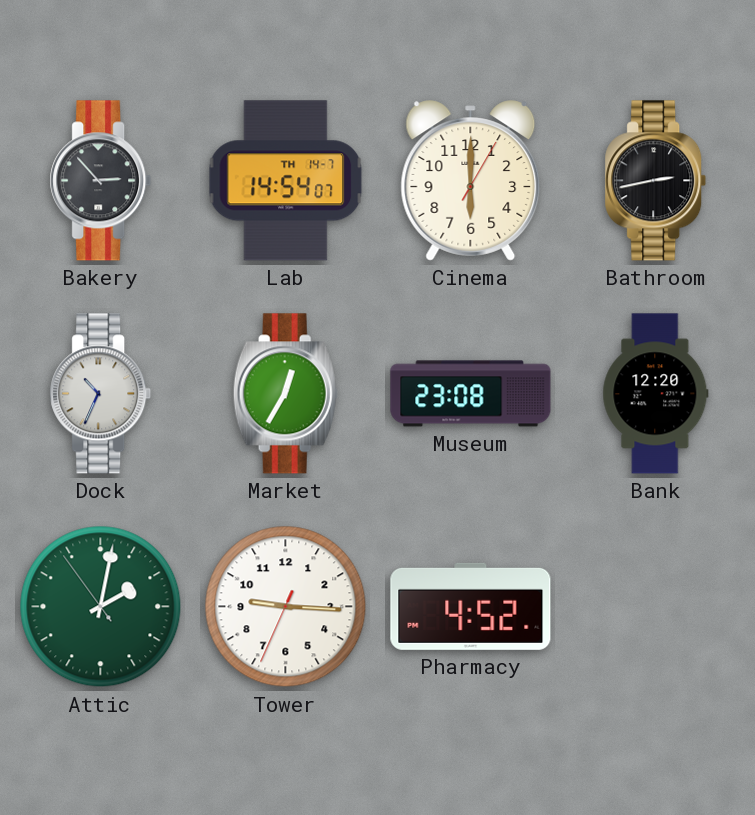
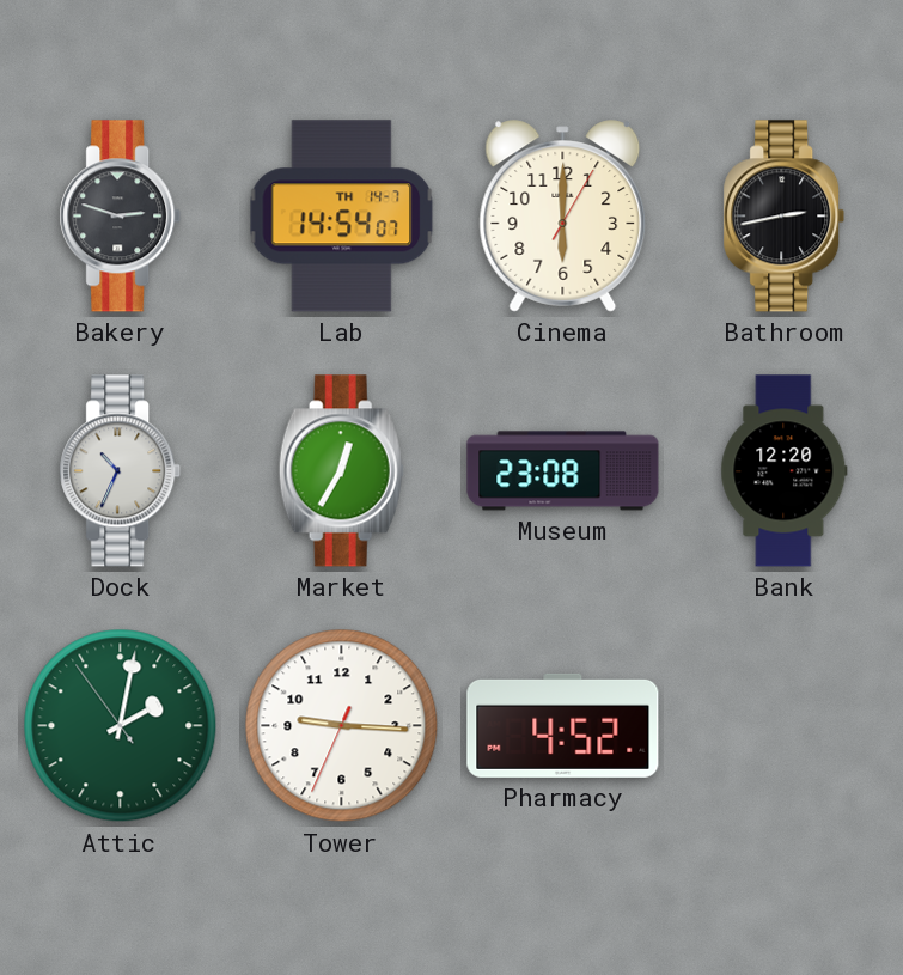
Bakery: 2:53 -> 2:48 (121, 217)
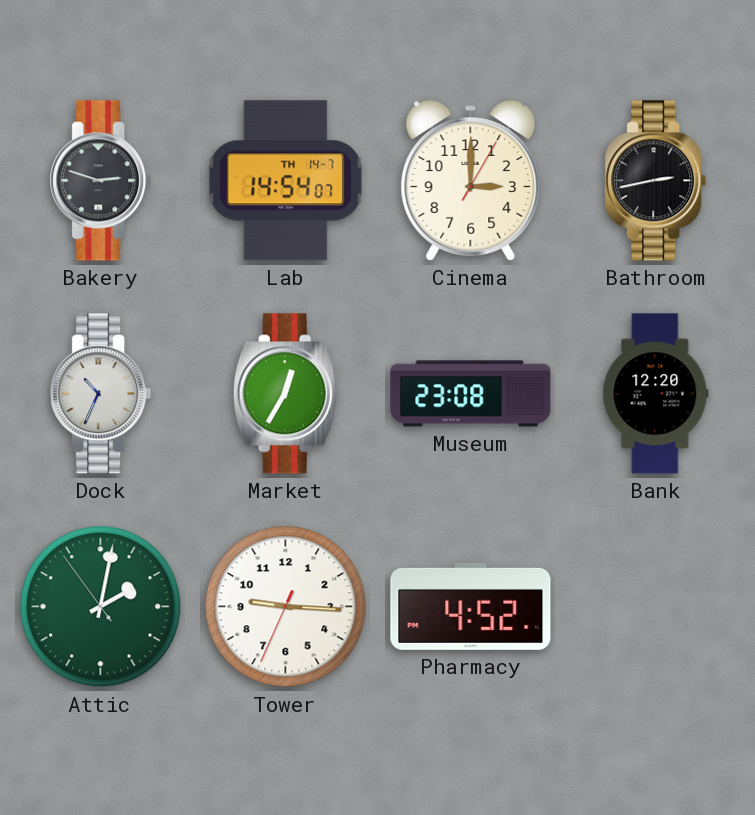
Cinema: 6:00 -> 3:00 (471, 181)
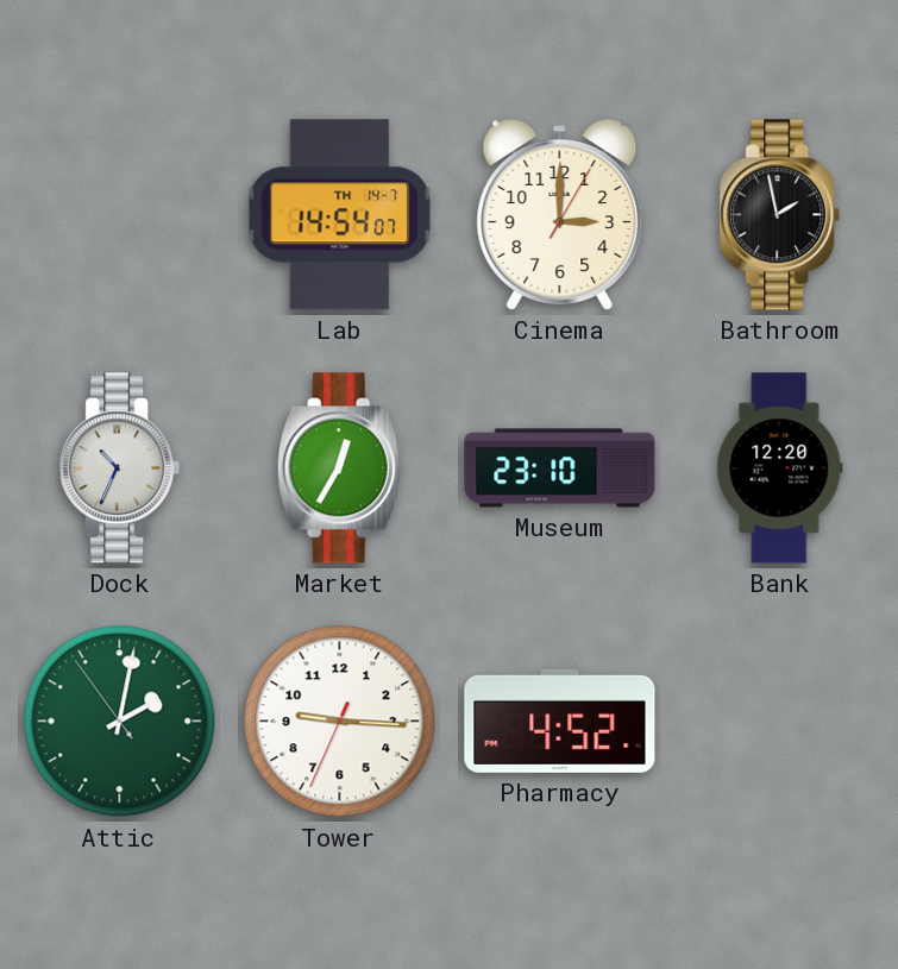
Bakery: 2:48 -> none (101, 181)
Bathroom: 2:43 -> 1:58 (780, 215)
Museum: 23:08 -> 23:10 (560, 468)
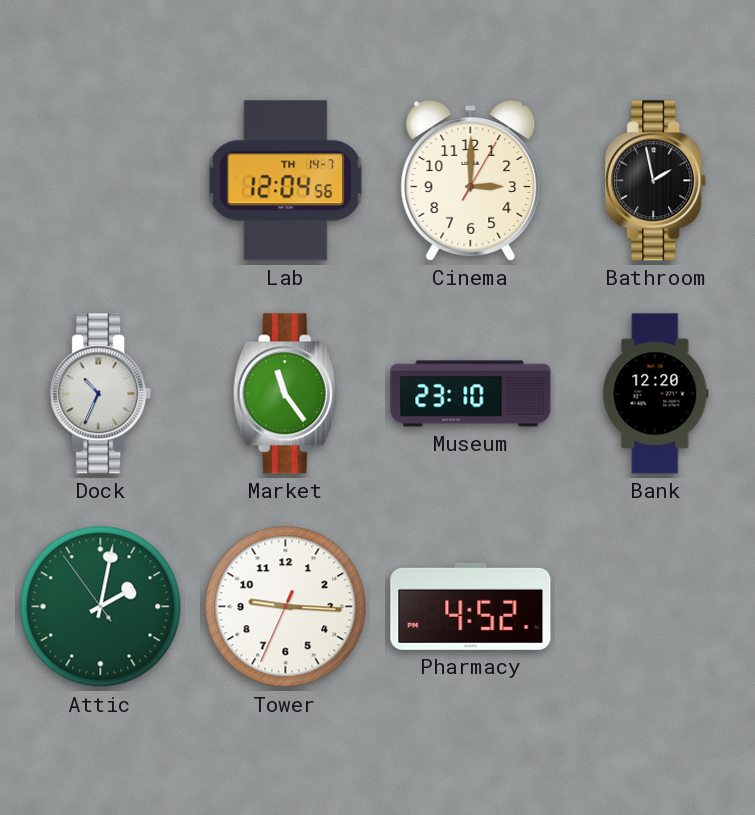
Lab: 14:54 -> 12:04 (286, 181)
Market: 12:35 -> 11:24 (285, 394)
